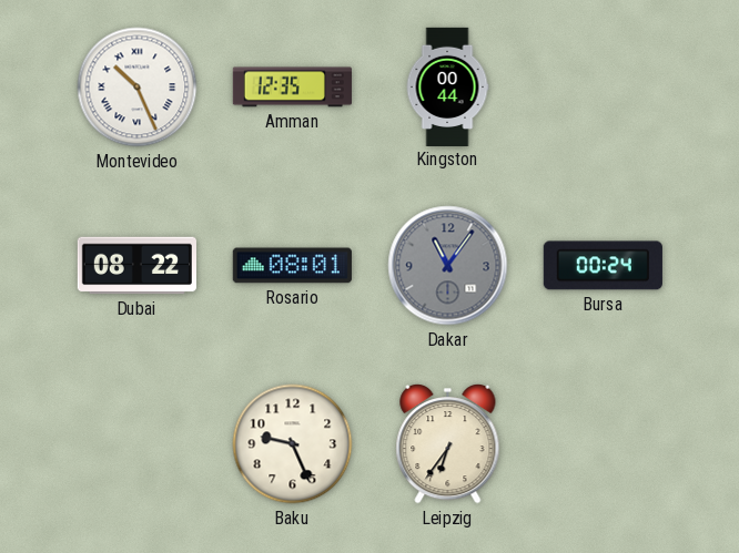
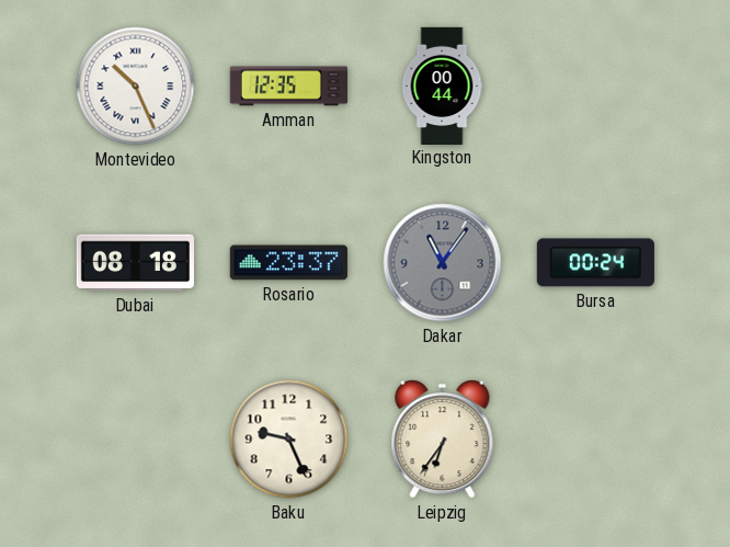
Dubai: 08:22 -> 08:18 (135, 263)
Rosario: 08:01 -> 23:37 (288, 263)
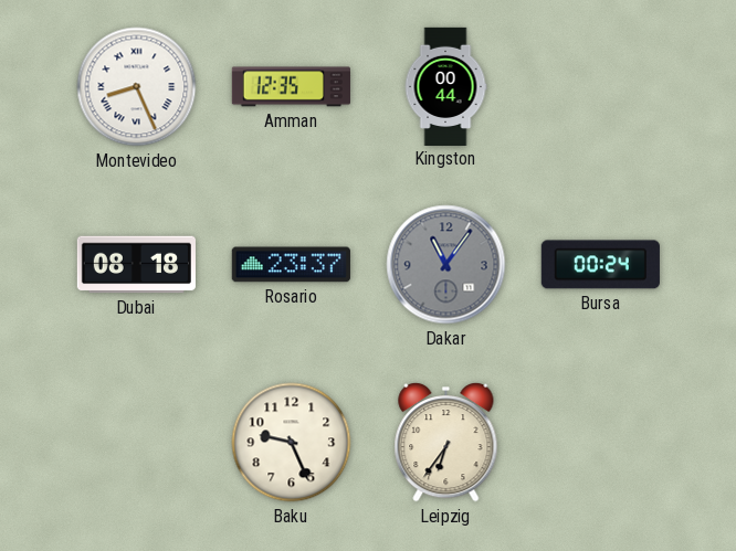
Montevideo: 10:26 -> 8:26 (137, 87)
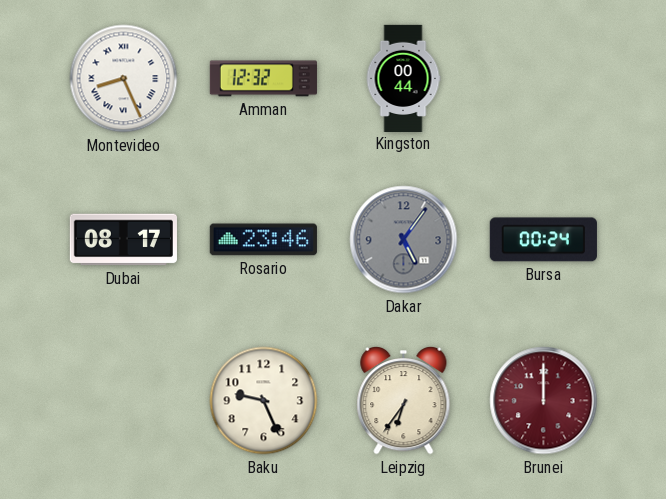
Amman: 12:35 -> 12:32 (263, 79)
Dubai: 08:18 -> 08:17 (123, 240)
Rosario: 23:37 -> 23:46 (263, 240)
Dakar: 11:06 -> 5:06 (404, 240)
Brunei: none -> 12:00 (544, 401)
